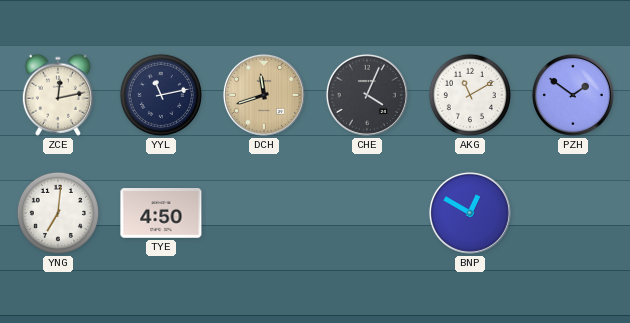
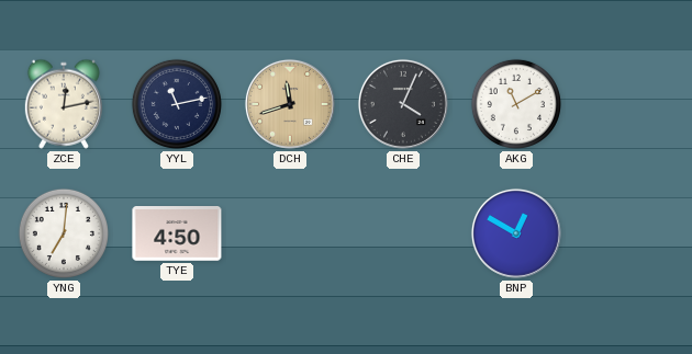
PZH: 1:51 -> none (573, 95)
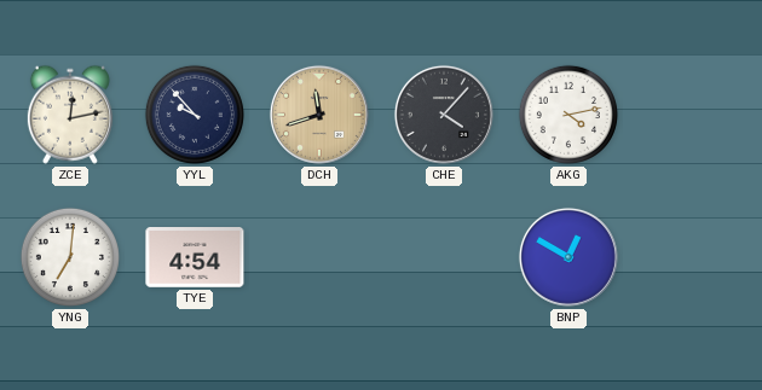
YYL: 11:13 -> 9:53 (195, 115)
CHE: 4:04 -> 4:07 (444, 115)
AKG: 11:10 -> 4:13 (568, 115)
TYE: 4:50 -> 4:54 (195, 258)
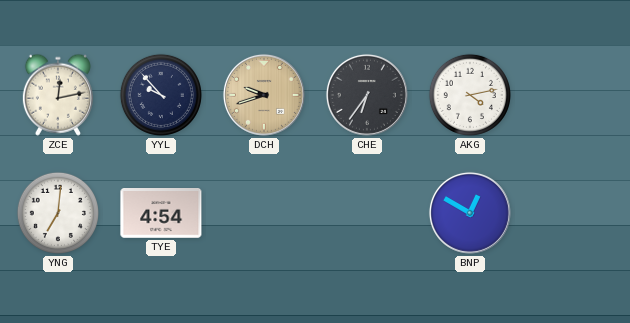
DCH: 11:42 -> 9:42 (264, 95)
CHE: 4:07 -> 6:36 (367, 95)
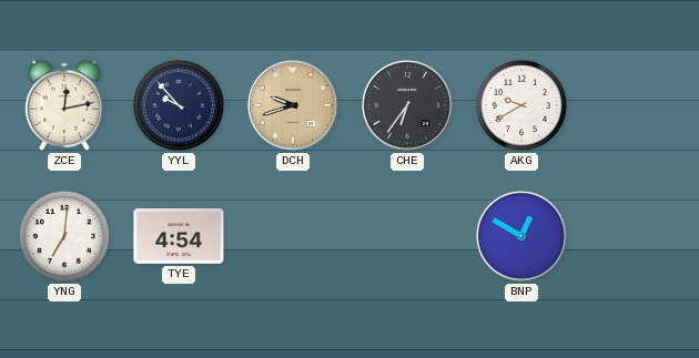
AKG: 4:13 -> 9:40 (521, 105)
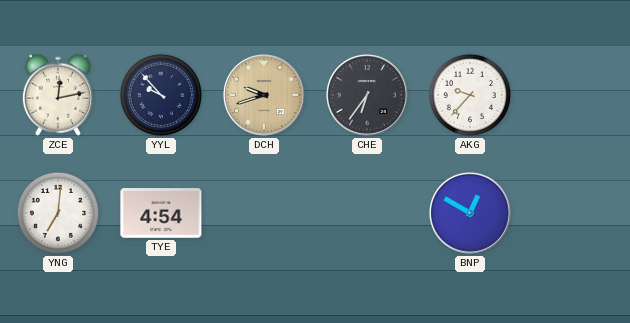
AKG: 9:40 -> 9:37 (470, 95)
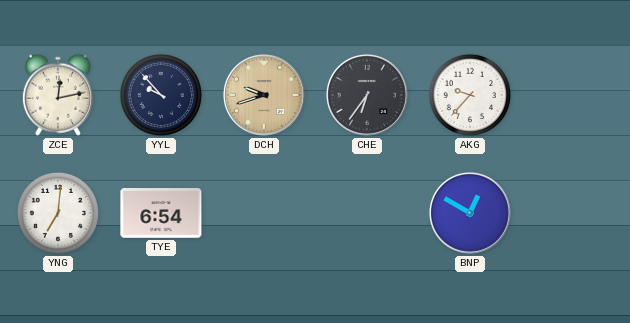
TYE: 4:54 -> 6:54 (161, 214)
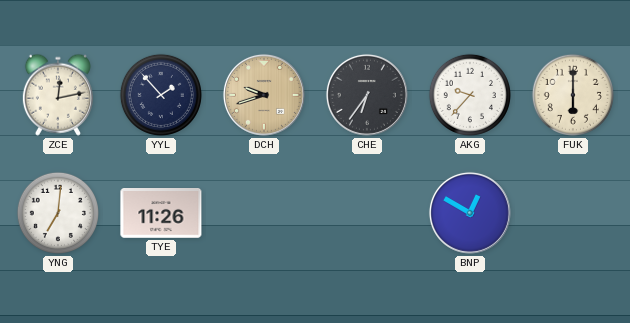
YYL: 9:53 -> 1:53 (161, 95)
FUK: none -> 6:00 (573, 95)
TYE: 6:54 -> 11:26 (161, 214)
